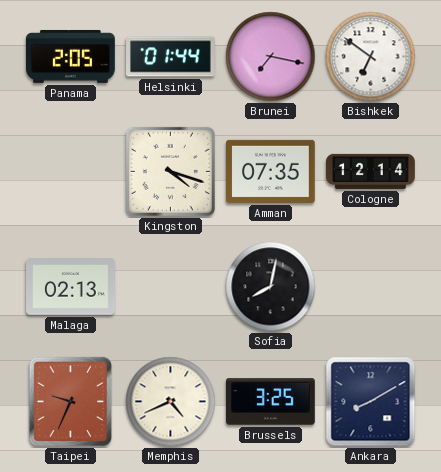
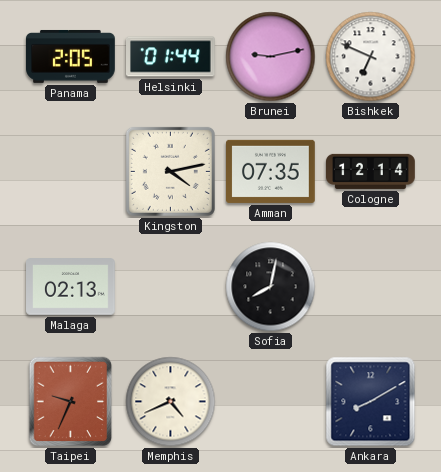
Brunei: 7:17 -> 9:13 (271, 57)
Bishkek: 6:51 -> 6:49 (371, 57)
Kingston: 4:18 -> 4:13 (170, 171)
Brussels: 3:25 -> none (271, 402)
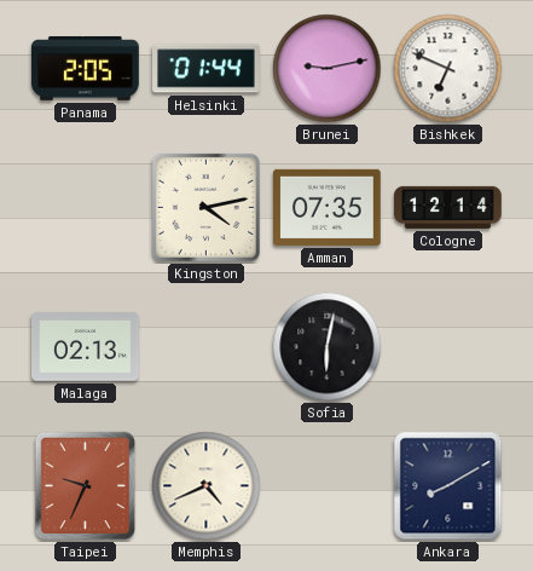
Sofia: 8:02 -> 6:02 (328, 347)
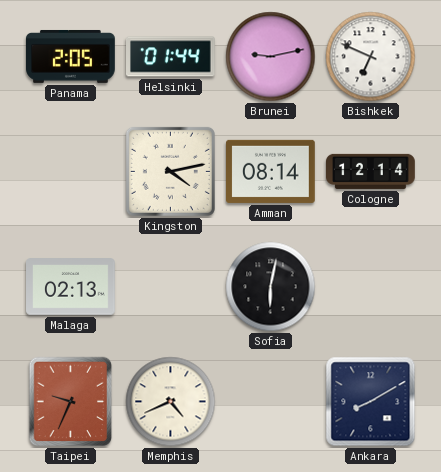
Amman: 07:35 -> 08:14 (271, 171)
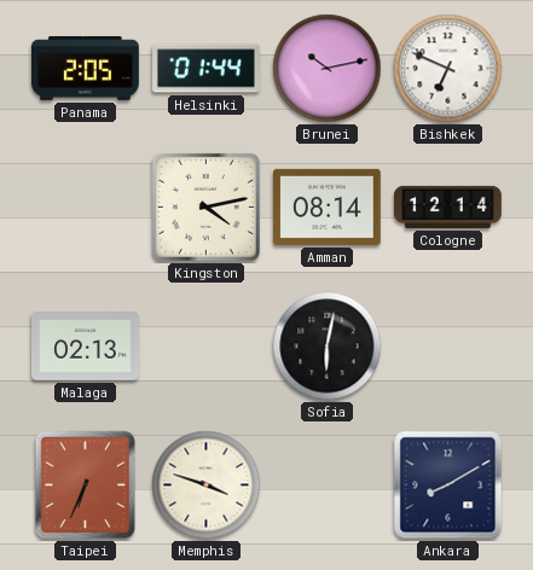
Brunei: 9:13 -> 10:13 (328, 69)
Taipei: 9:34 -> 6:34 (86, 485)
Memphis: 4:41 -> 3:48 (207, 485)
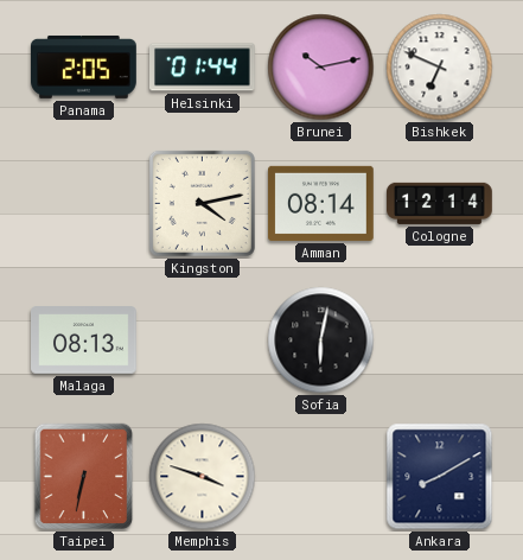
Malaga: 02:13 -> 08:13 (84, 341)
Taipei: 6:34 -> 6:32 (84, 477)
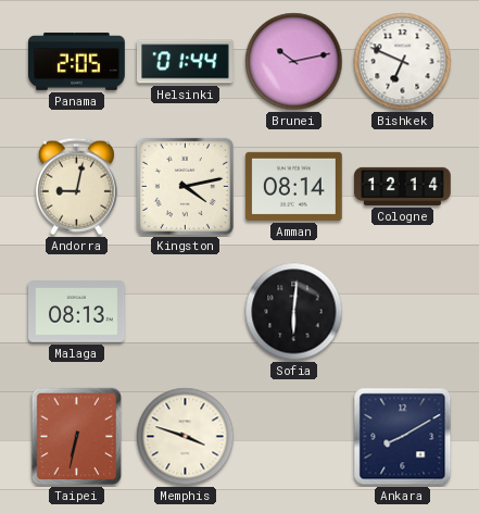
Andorra: none -> 9:02 (76, 187)
Sofia: 6:02 -> 6:01 (294, 312)
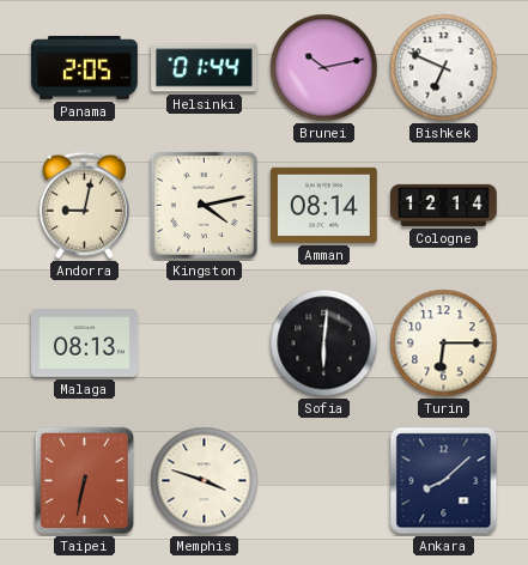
Turin: none -> 6:15 (444, 344)
Ankara: 8:10 -> 8:08 (444, 481)
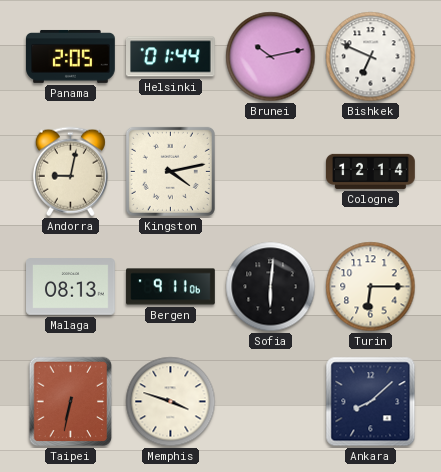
Amman: 08:14 -> none (324, 205)
Bergen: none -> 9:11 (171, 287)
